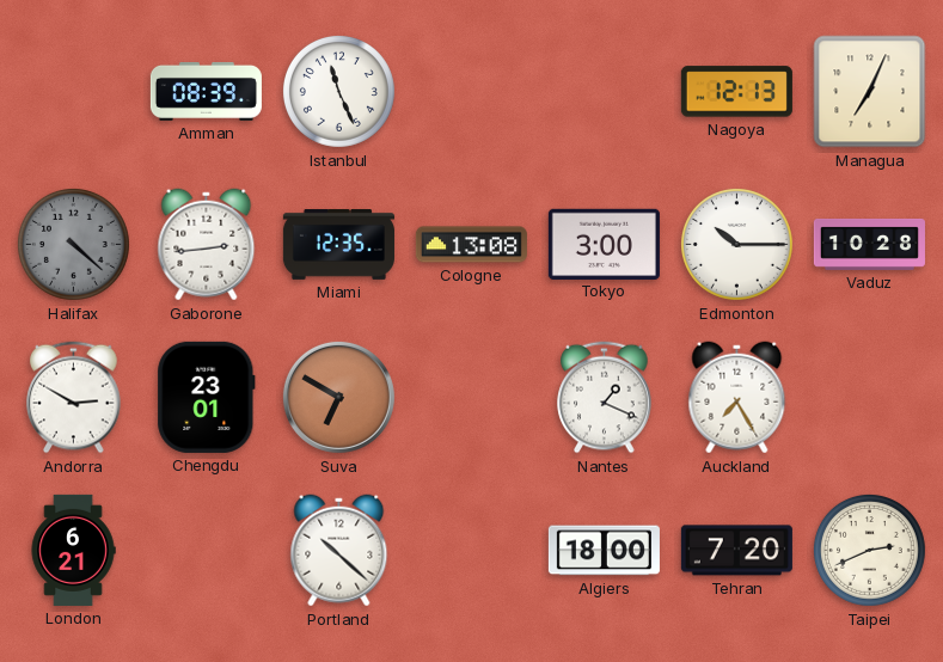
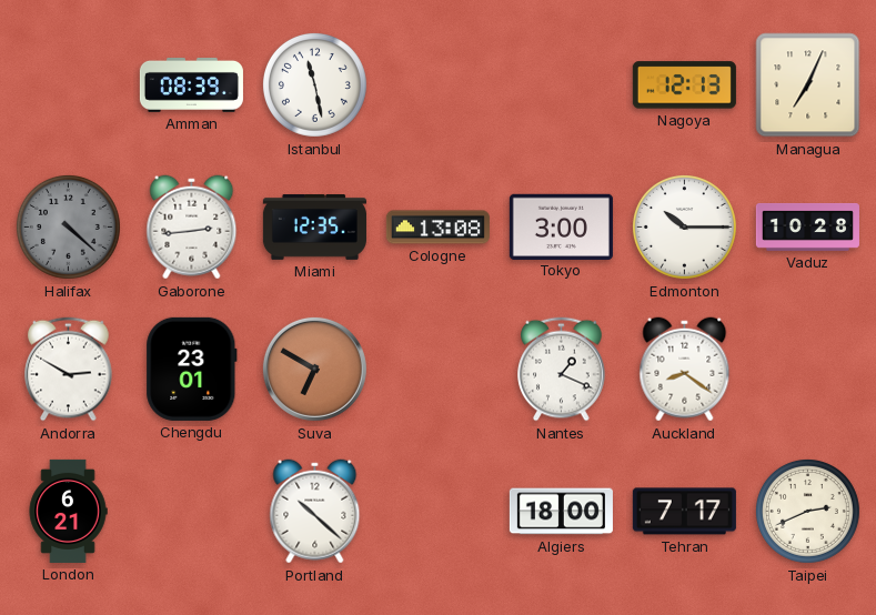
Istanbul: 11:26 -> 11:28 (314, 84)
Auckland: 7:25 -> 8:21 (685, 370)
Tehran: 7:20 -> 7:17 (684, 512)
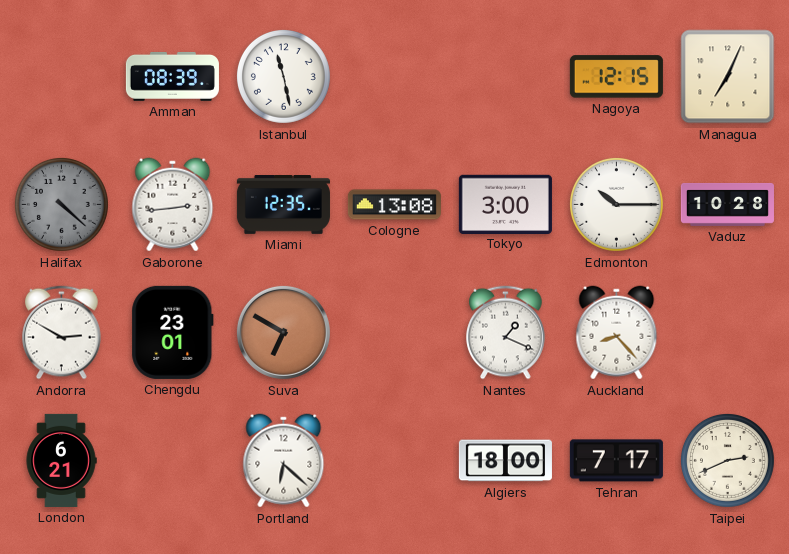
Nagoya: 12:13 -> 12:15 (616, 77)
Auckland: 8:21 -> 8:23 (617, 333)
Portland: 10:22 -> 6:22 (284, 461)
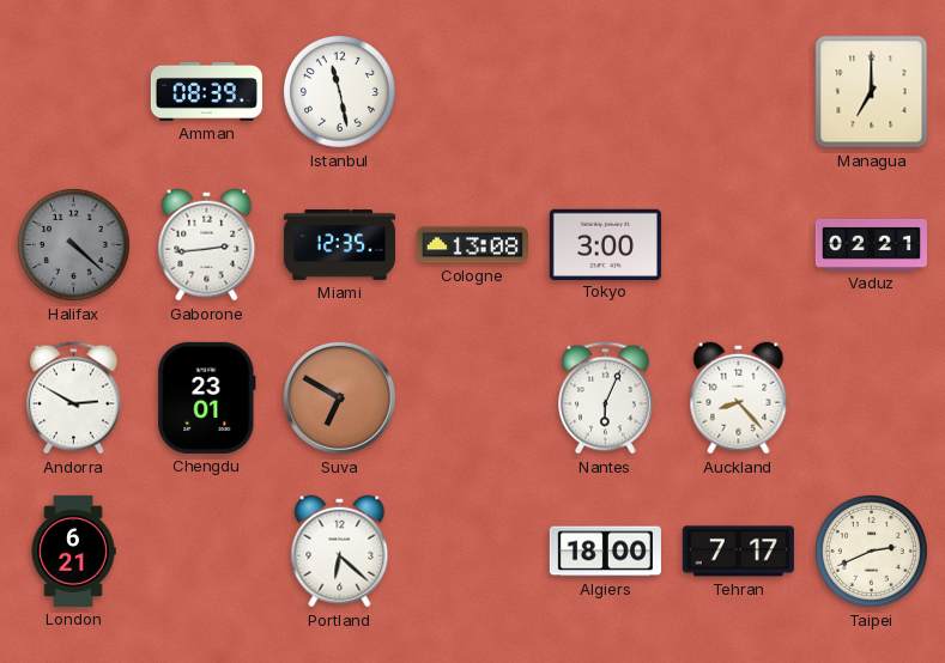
Nagoya: 12:15 -> none (616, 77)
Managua: 7:04 -> 7:00 (872, 92)
Edmonton: 10:15 -> none (616, 204)
Vaduz: 10:28 -> 02:21 (871, 244)
Nantes: 1:19 -> 6:04 (606, 399)
